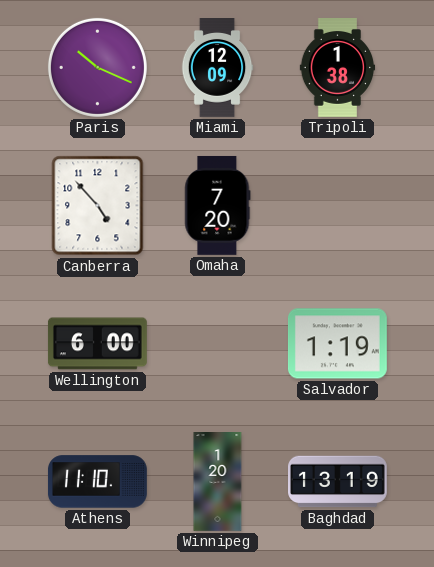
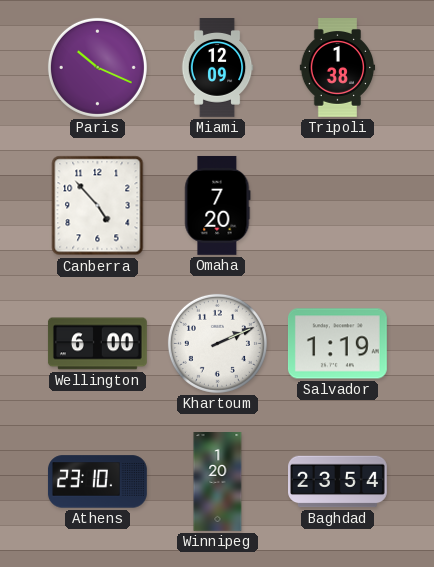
Khartoum: none -> 2:11 (217, 343)
Athens: 11:10 -> 23:10 (97, 482)
Baghdad: 13:19 -> 23:54 (338, 482)
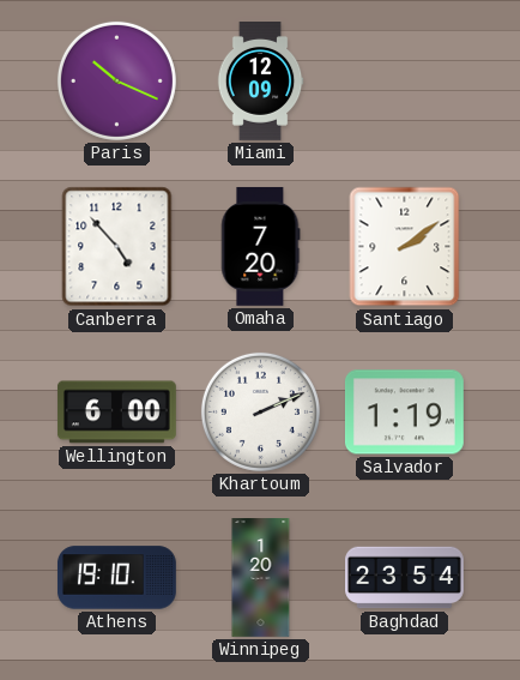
Tripoli: 1:38 -> none (338, 68)
Santiago: none -> 2:09 (405, 247)
Athens: 23:10 -> 19:10 (116, 578)
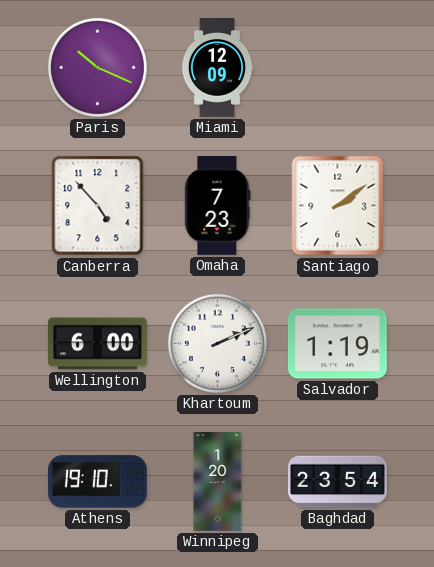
Omaha: 7:20 -> 7:23 (218, 205)
